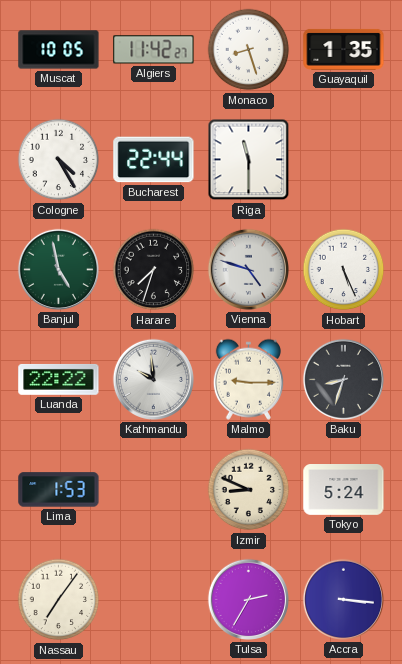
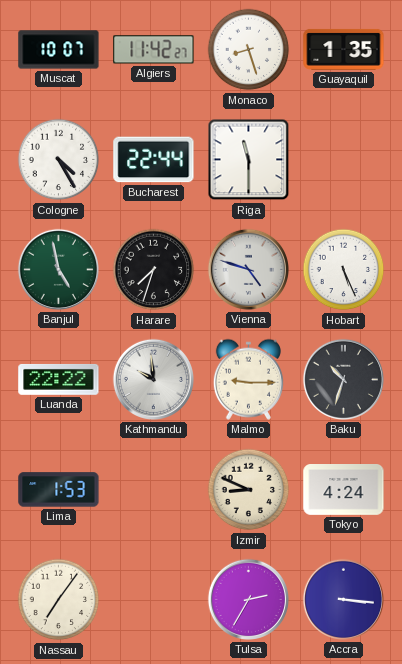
Muscat: 10:05 -> 10:07 (59, 50)
Baku: 8:33 -> 10:33 (343, 379)
Tokyo: 5:24 -> 4:24 (344, 490)
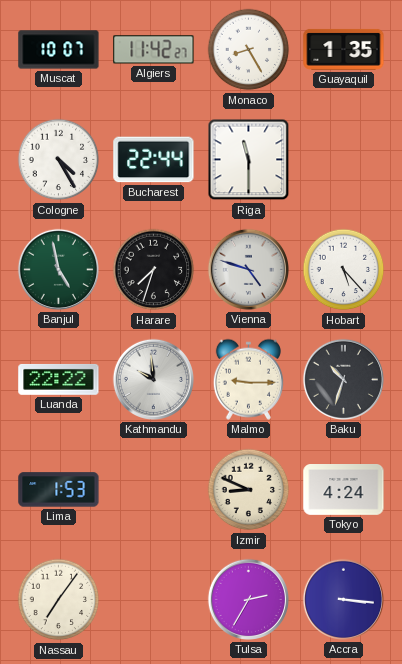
Monaco: 8:27 -> 8:25 (249, 50)
Hobart: 5:26 -> 5:23 (344, 270)
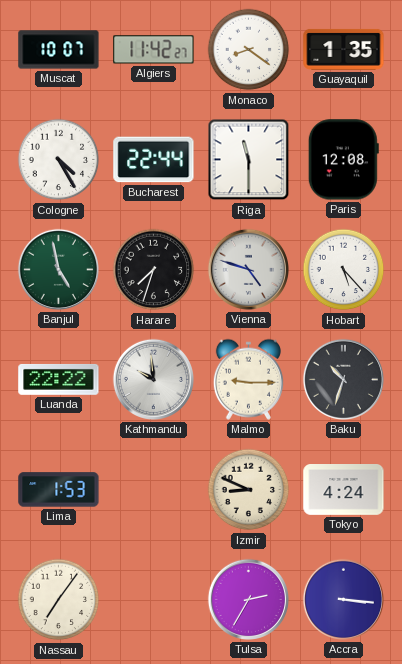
Monaco: 8:25 -> 8:21 (249, 50)
Paris: none -> 12:08 (343, 160)
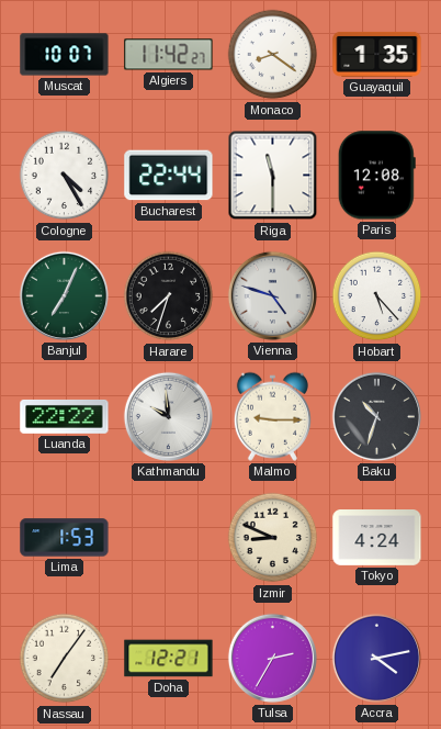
Banjul: 4:58 -> 7:04 (64, 295)
Doha: none -> 12:21 (169, 659)
Accra: 3:16 -> 4:13 (376, 658)
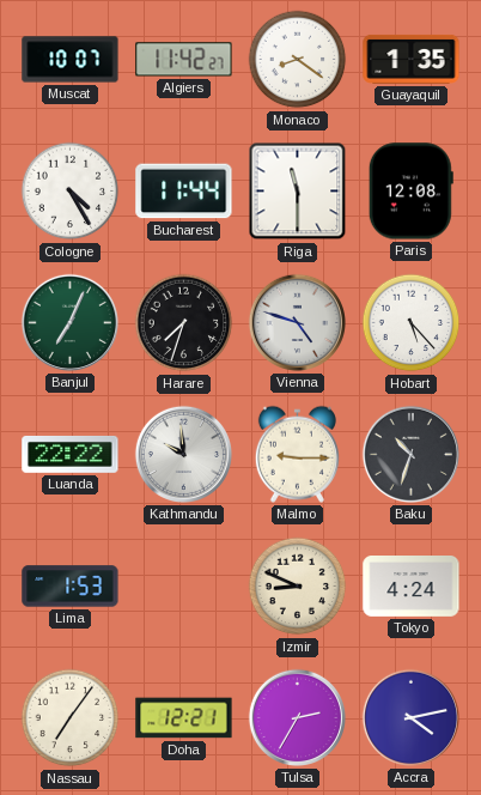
Bucharest: 22:44 -> 11:44 (184, 192)
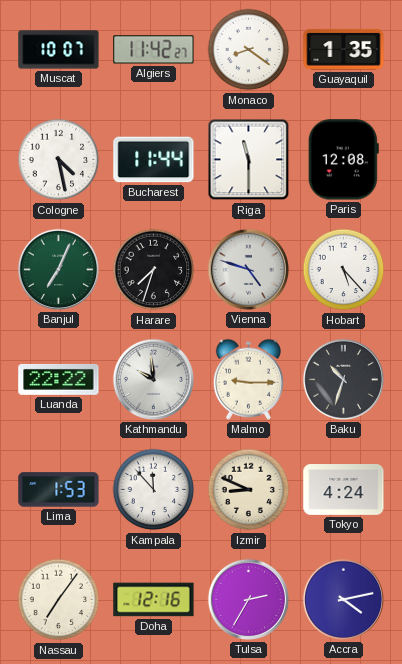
Cologne: 4:25 -> 4:28 (59, 160)
Kampala: none -> 11:53 (154, 490)
Doha: 12:21 -> 12:16 (154, 600)
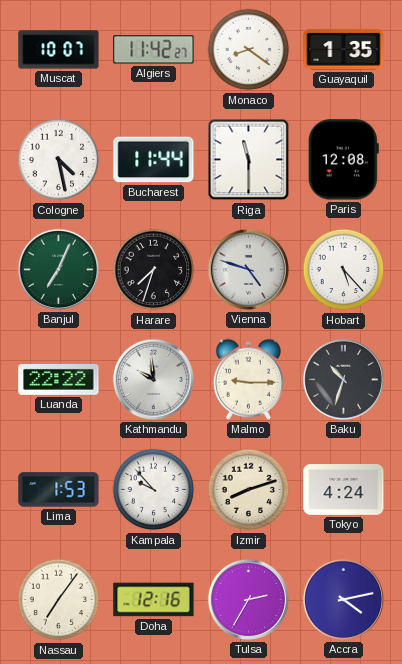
Kampala: 11:53 -> 9:53 (154, 490)
Izmir: 8:49 -> 8:12 (249, 490)
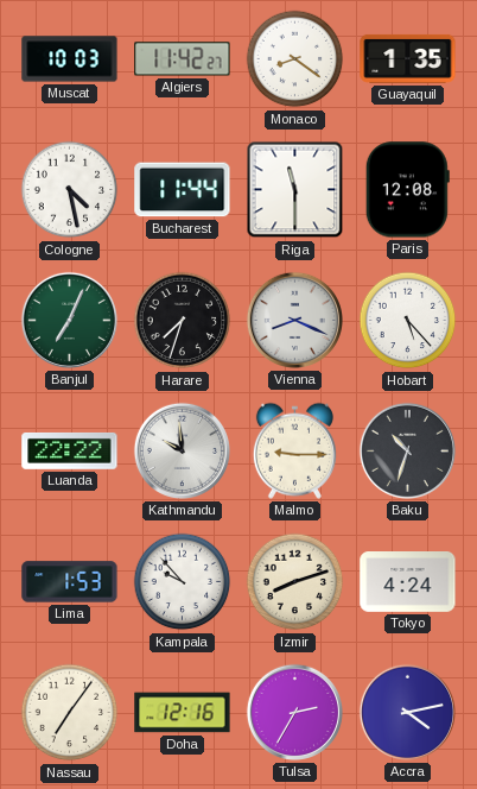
Muscat: 10:07 -> 10:03 (70, 59)
Vienna: 4:48 -> 8:19 (294, 320)
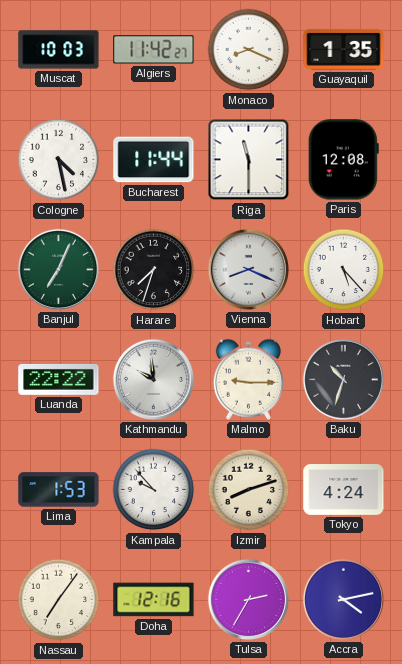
Monaco: 8:21 -> 8:19 (249, 50)
